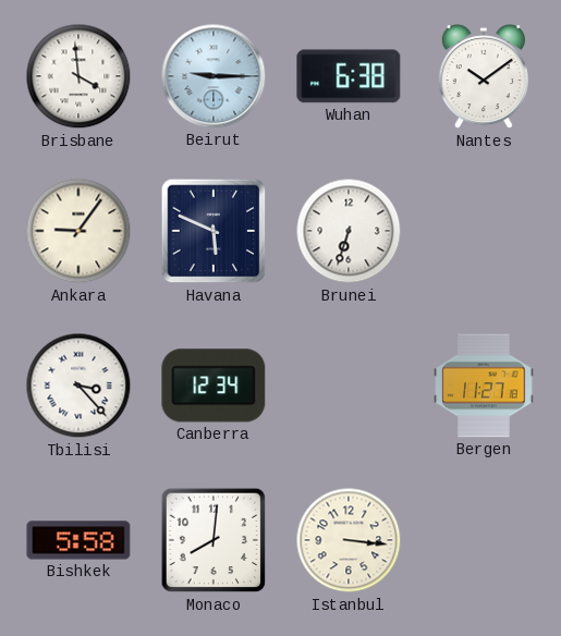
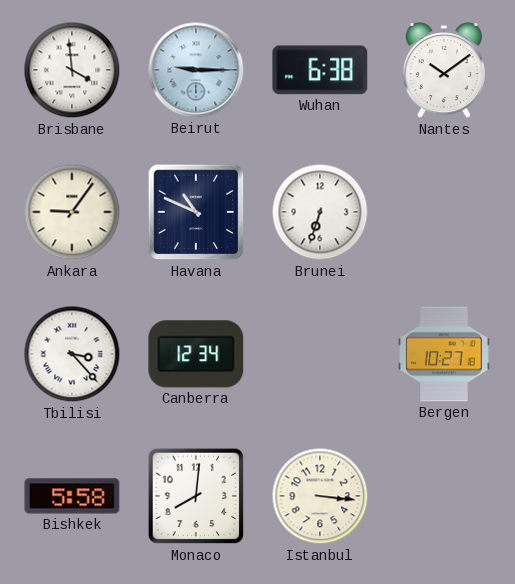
Havana: 5:49 -> 10:49 (196, 212)
Bergen: 11:27 -> 10:27 (444, 354)
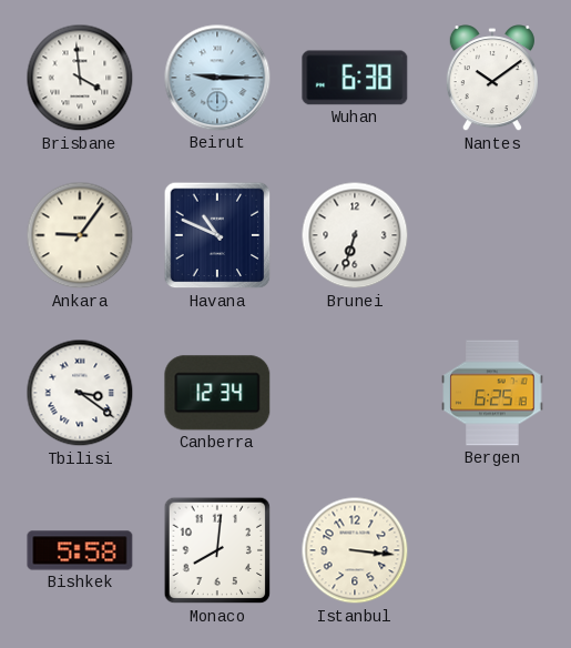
Tbilisi: 3:23 -> 3:21 (80, 393)
Bergen: 10:27 -> 6:25 (492, 393)
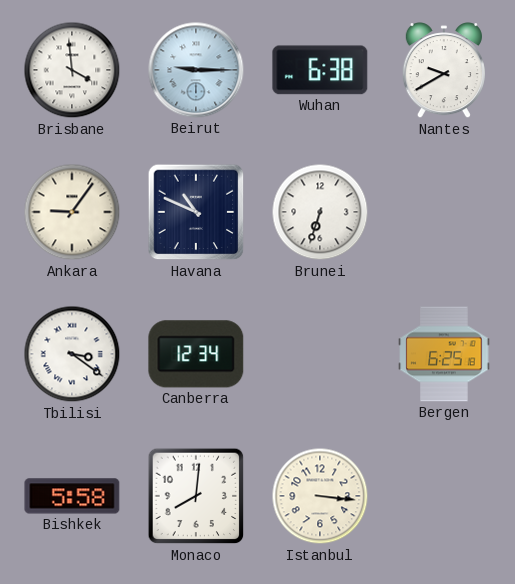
Nantes: 10:09 -> 9:40 (444, 71)
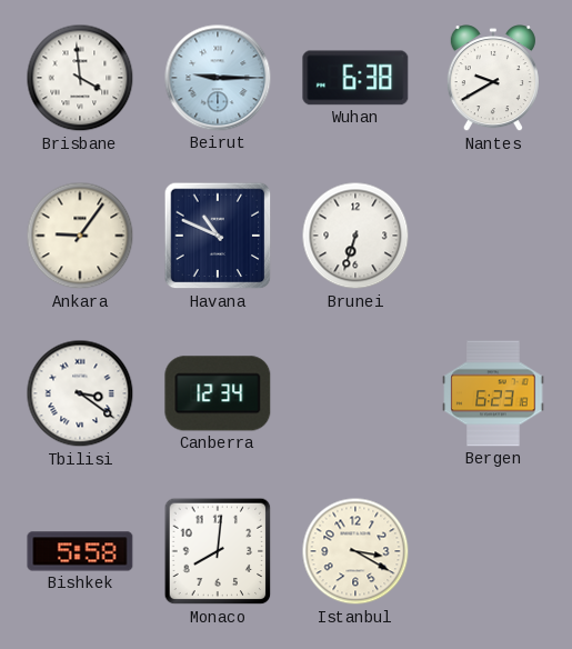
Bergen: 6:25 -> 6:23 (493, 393)
Istanbul: 3:16 -> 3:20 (355, 551)
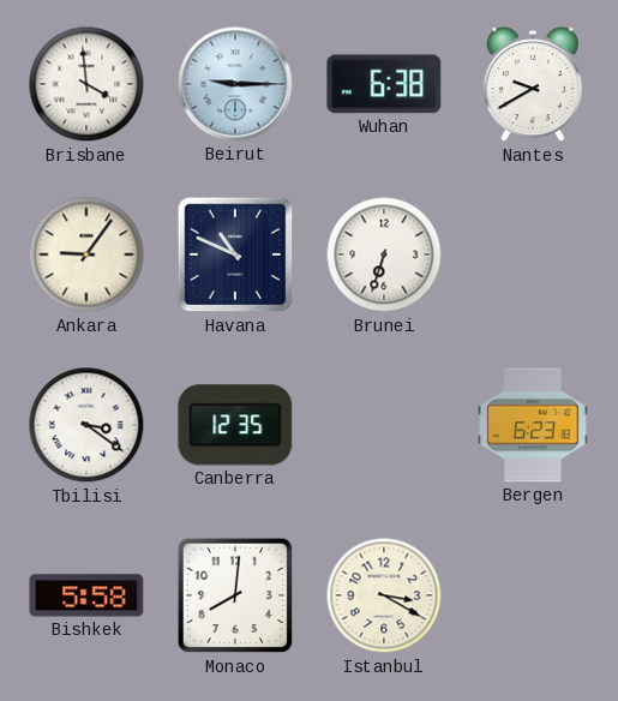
Canberra: 12:34 -> 12:35 (235, 425)
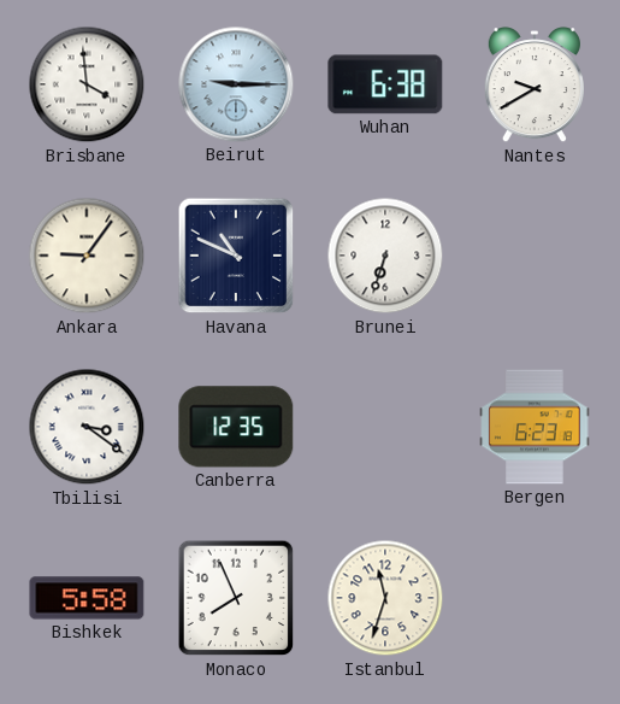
Monaco: 8:01 -> 7:56 (236, 598)
Istanbul: 3:20 -> 11:33 (385, 598)
